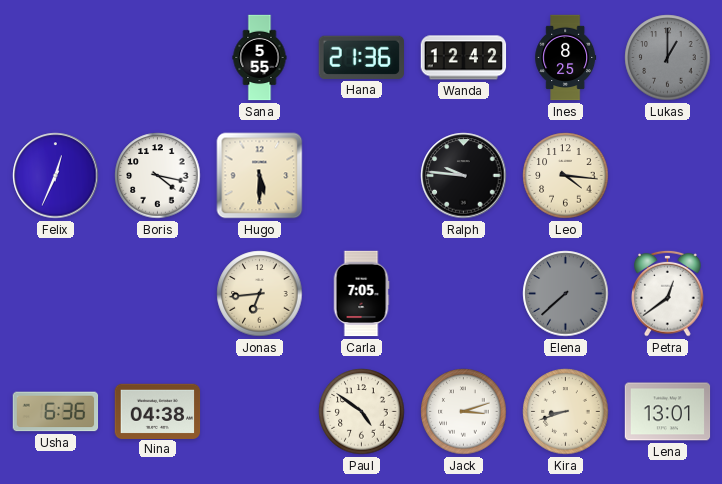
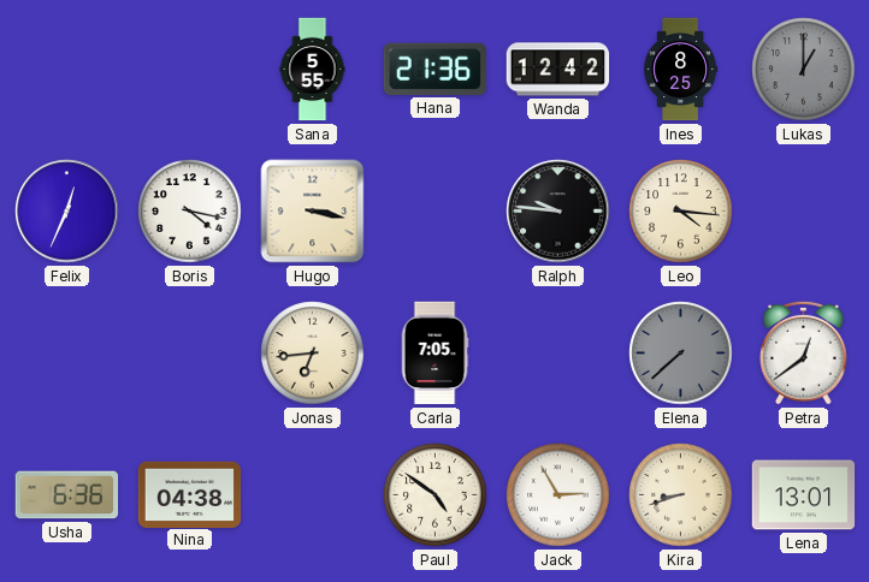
Hugo: 5:30 -> 3:17 (313, 212)
Jack: 3:12 -> 2:55 (558, 495)
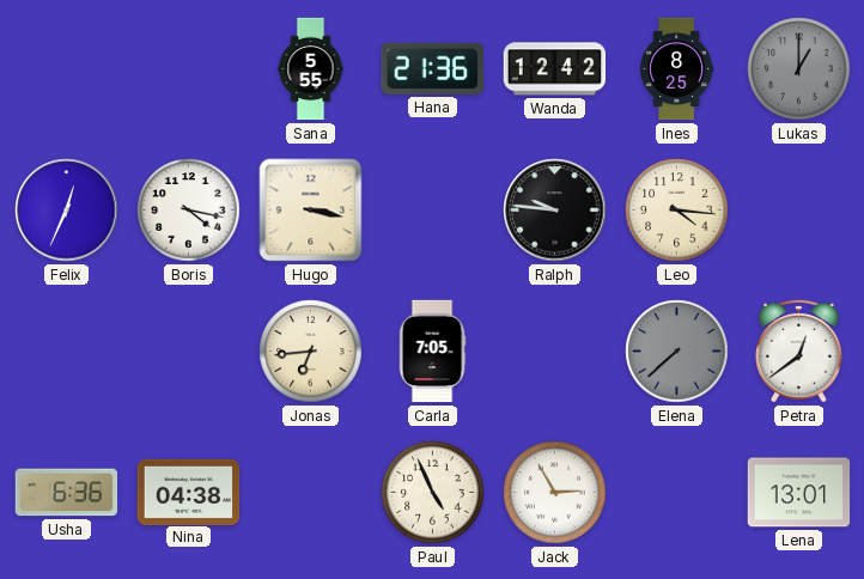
Paul: 4:51 -> 4:56 (433, 493)
Kira: 8:42 -> none (681, 495)
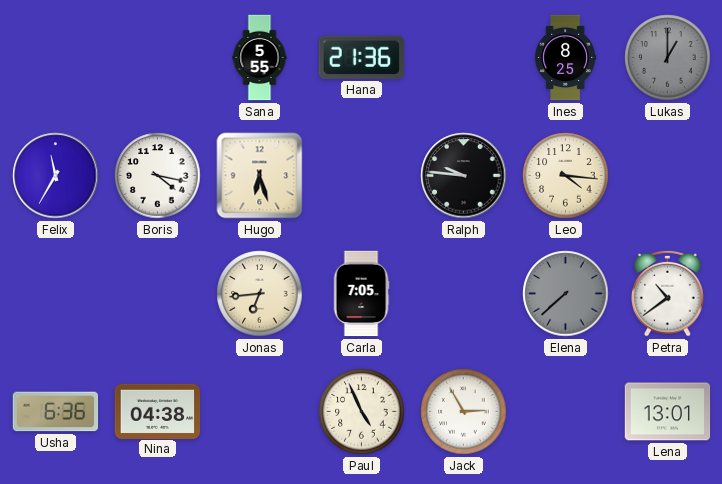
Wanda: 12:42 -> none (555, 69)
Felix: 12:34 -> 11:35 (56, 176)
Hugo: 3:17 -> 6:27 (260, 176)
Petra: 12:39 -> 10:39 (668, 293)
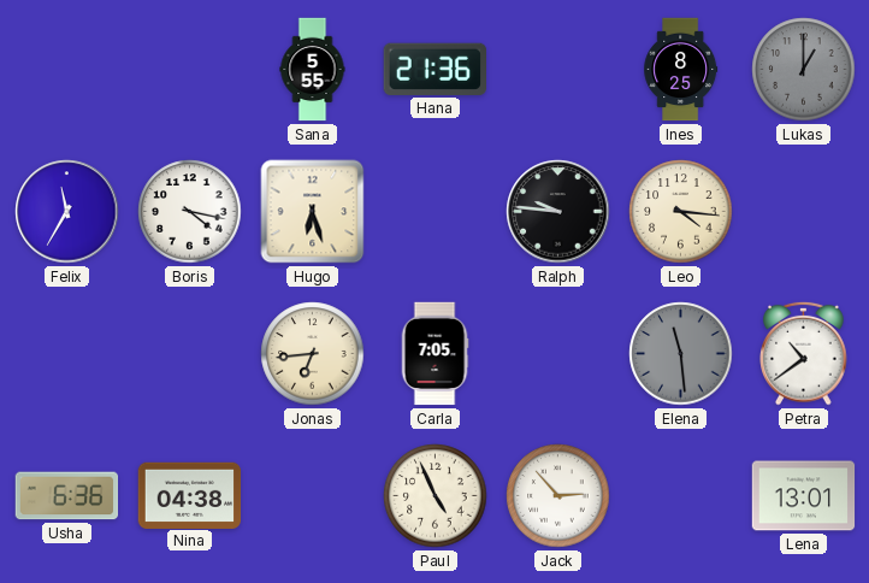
Elena: 7:38 -> 11:29 (681, 354)
Jack: 2:55 -> 2:53 (558, 496)
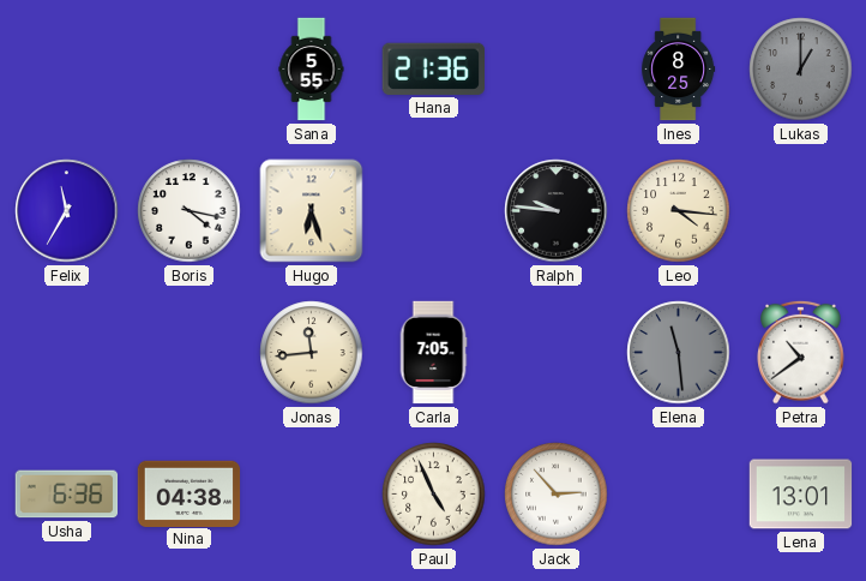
Jonas: 6:44 -> 11:44 (312, 353)
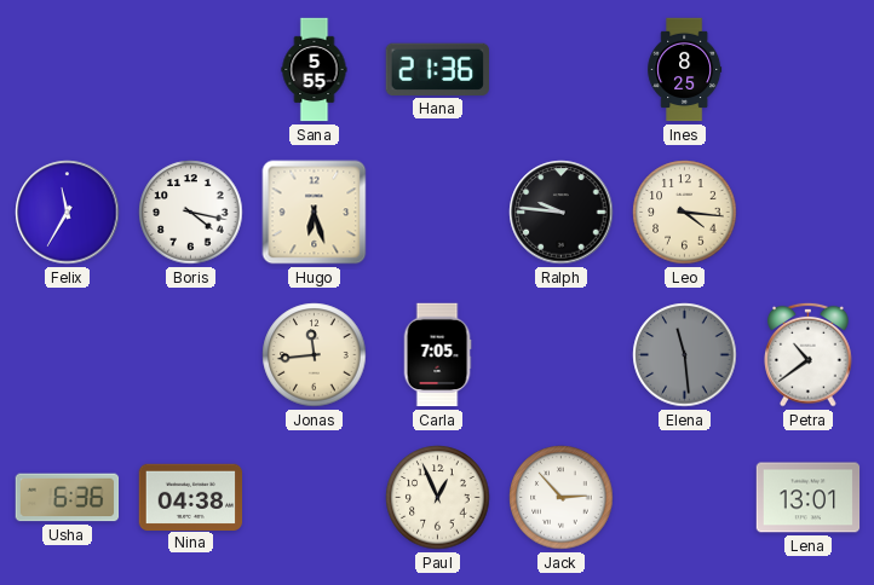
Lukas: 1:00 -> none (801, 70)
Paul: 4:56 -> 12:56 (438, 498)
